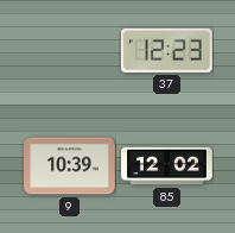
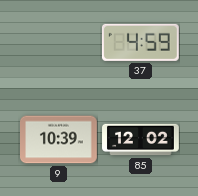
37: 12:23 -> 4:59 (140, 42)
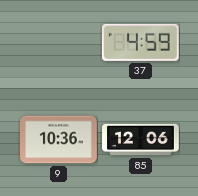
9: 10:39 -> 10:36 (59, 140)
85: 12:02 -> 12:06 (141, 140)
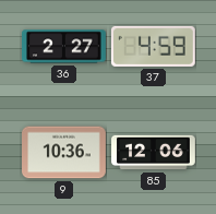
36: none -> 2:27 (64, 47)
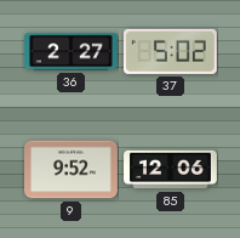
37: 4:59 -> 5:02 (170, 51)
9: 10:36 -> 9:52 (72, 170)
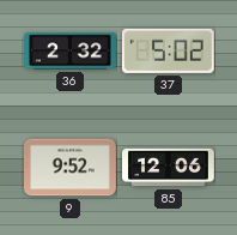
36: 2:27 -> 2:32 (71, 52)
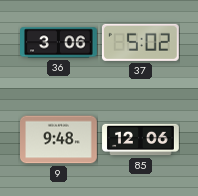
36: 2:32 -> 3:06 (59, 43)
9: 9:52 -> 9:48 (59, 140)
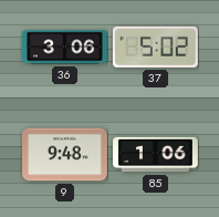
85: 12:06 -> 1:06 (156, 155)
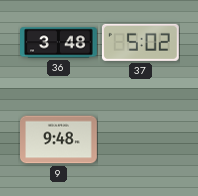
36: 3:06 -> 3:48 (59, 43)
85: 1:06 -> none (156, 155)
